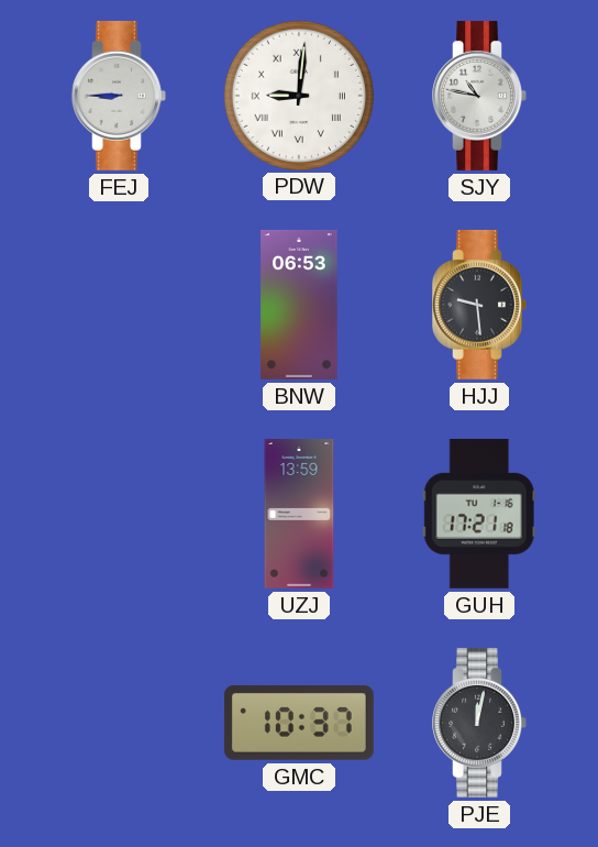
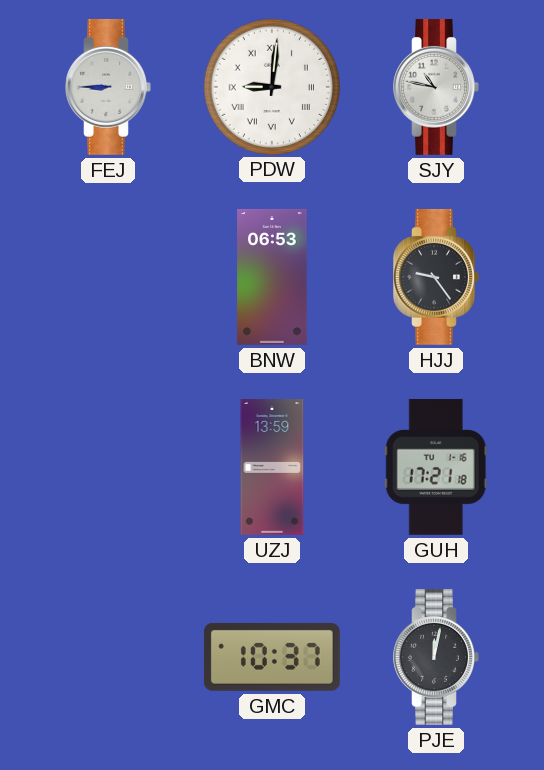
HJJ: 9:29 -> 9:24 (436, 277)
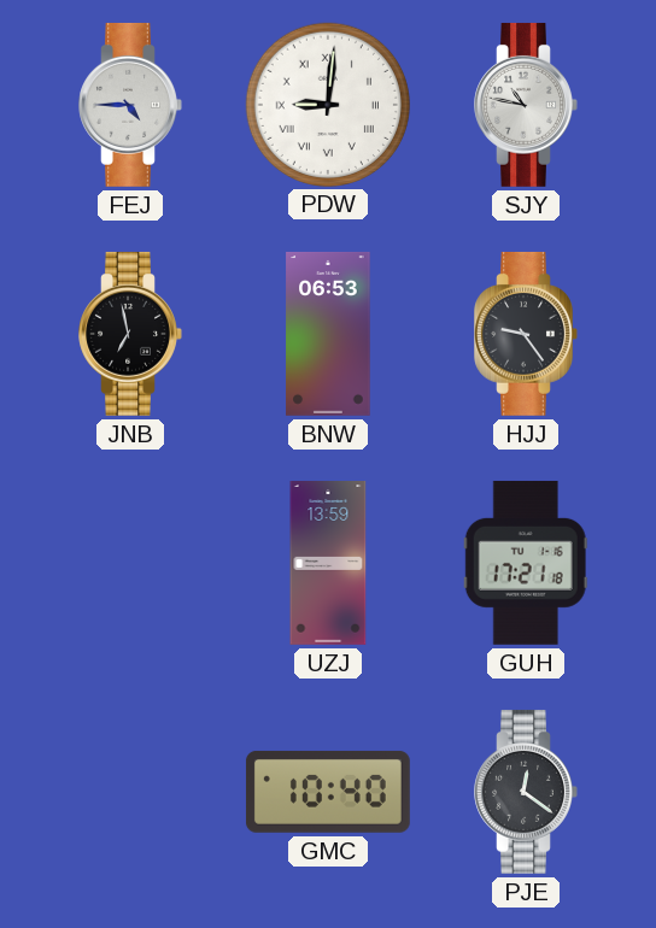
FEJ: 8:45 -> 4:45 (130, 105)
JNB: none -> 6:58 (130, 334)
GMC: 10:37 -> 10:40 (328, 792)
PJE: 12:02 -> 12:21 (526, 792)
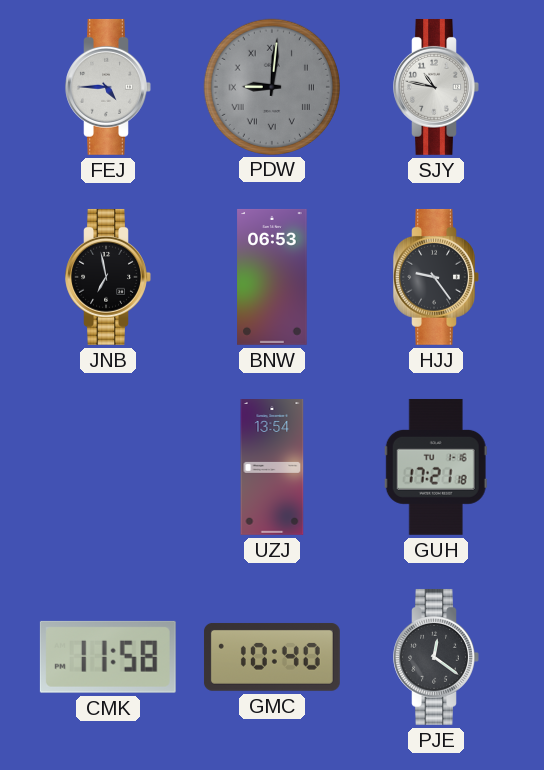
PDW dial: white -> grey (271, 86)
UZJ: 13:59 -> 13:54 (272, 468)
CMK: none -> 11:58 (108, 657)
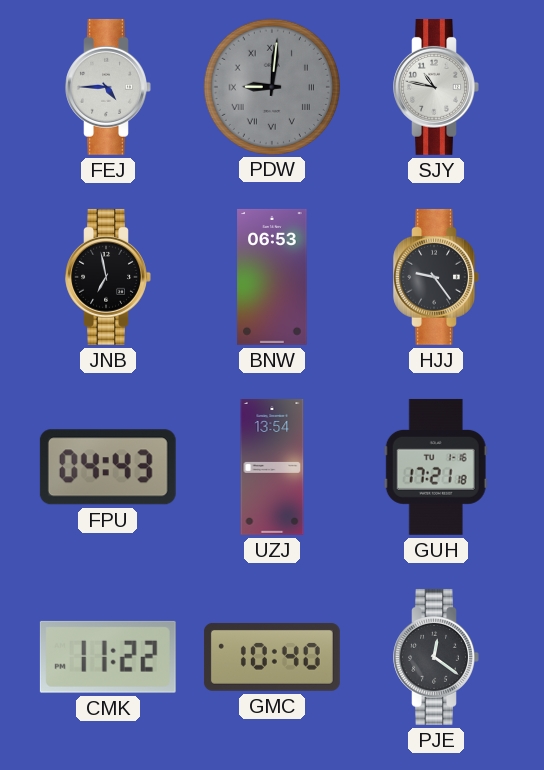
FPU: none -> 04:43 (108, 467)
CMK: 11:58 -> 11:22 (108, 657)
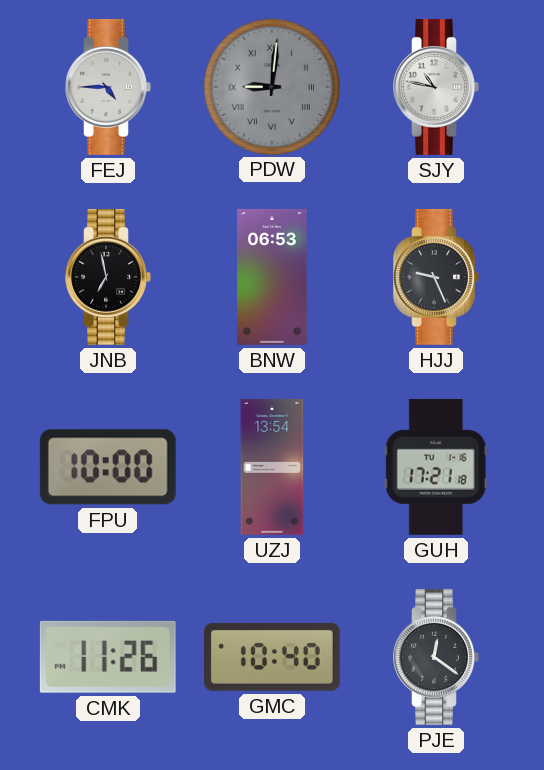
HJJ: 9:24 -> 9:26 (436, 277)
FPU: 04:43 -> 10:00 (108, 467)
CMK: 11:22 -> 11:26 (108, 657)
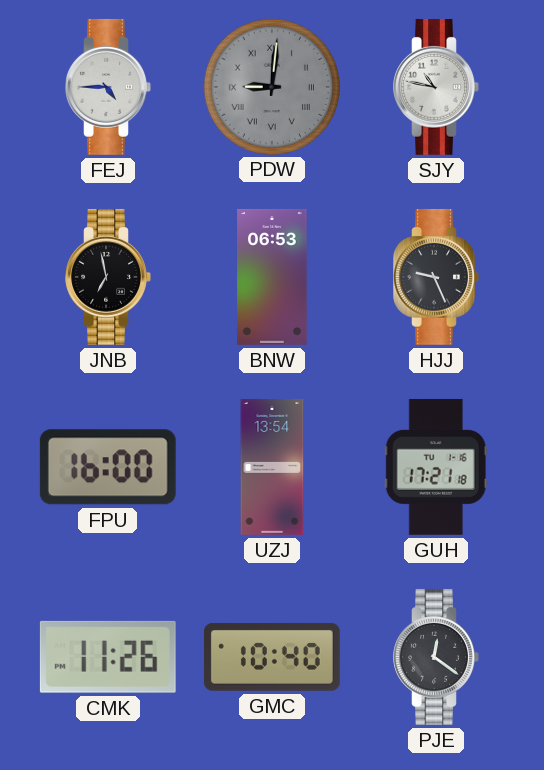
FPU: 10:00 -> 16:00 (108, 467)
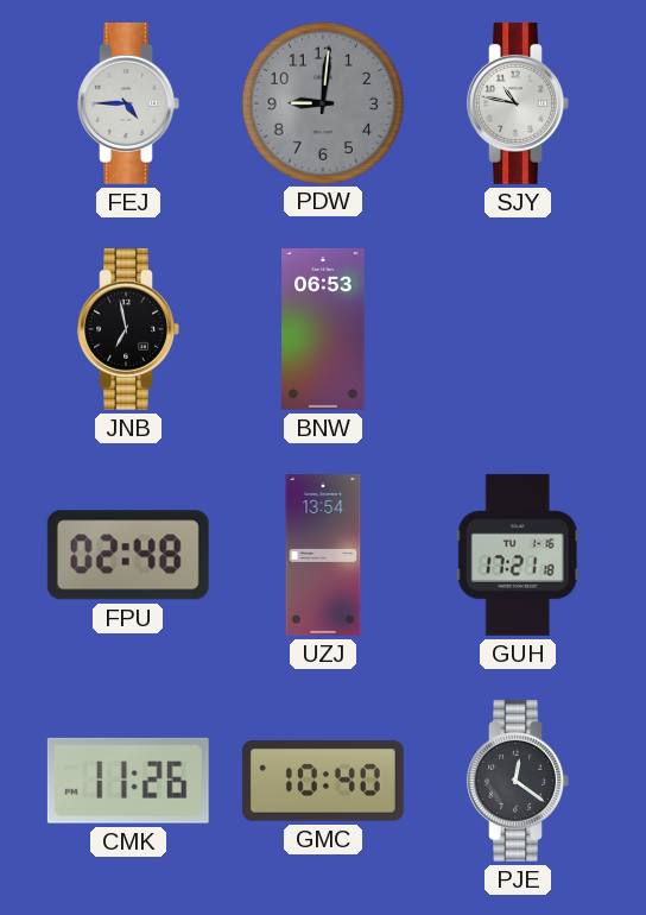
PDW numerals: Roman -> Arabic (322, 102)
HJJ: 9:26 -> none (436, 277)
FPU: 16:00 -> 02:48 (128, 555)
